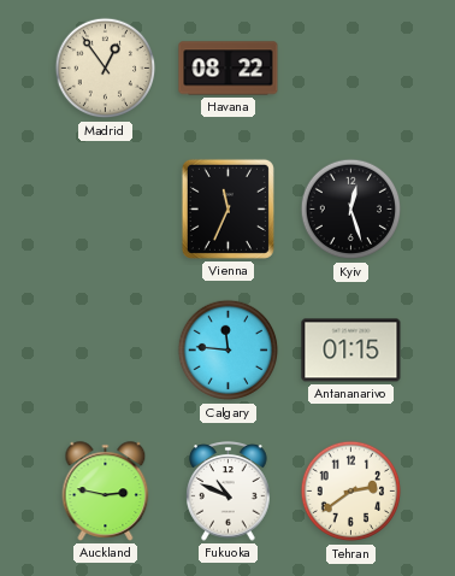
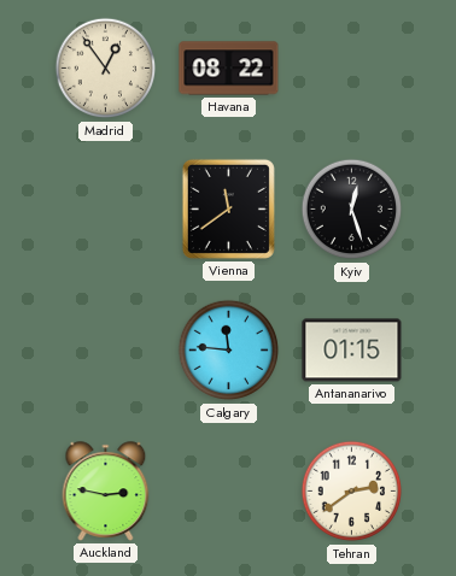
Vienna: 11:34 -> 11:39 (228, 208)
Fukuoka: 10:49 -> none (229, 492)
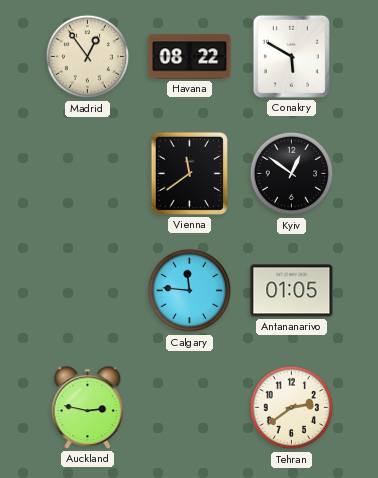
Conakry: none -> 5:50 (291, 56)
Kyiv: 12:27 -> 12:51 (292, 174)
Antananarivo: 01:15 -> 01:05 (292, 291)
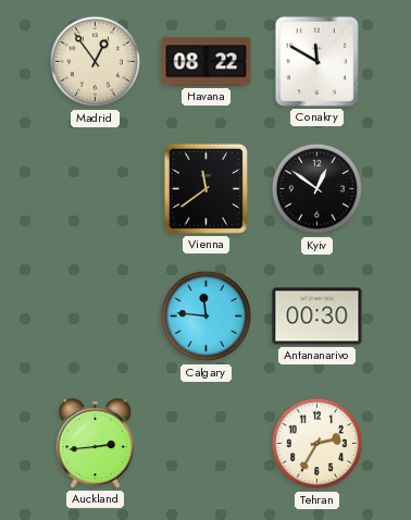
Conakry: 5:50 -> 11:50 (316, 61)
Antananarivo: 01:05 -> 00:30 (317, 317)
Auckland: 2:47 -> 2:44 (96, 444)
Tehran: 2:39 -> 2:35 (317, 444)
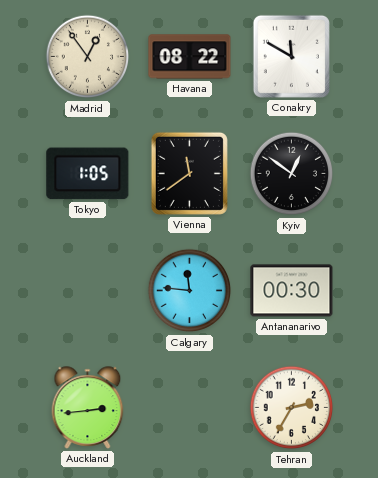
Tokyo: none -> 1:05 (88, 174)
